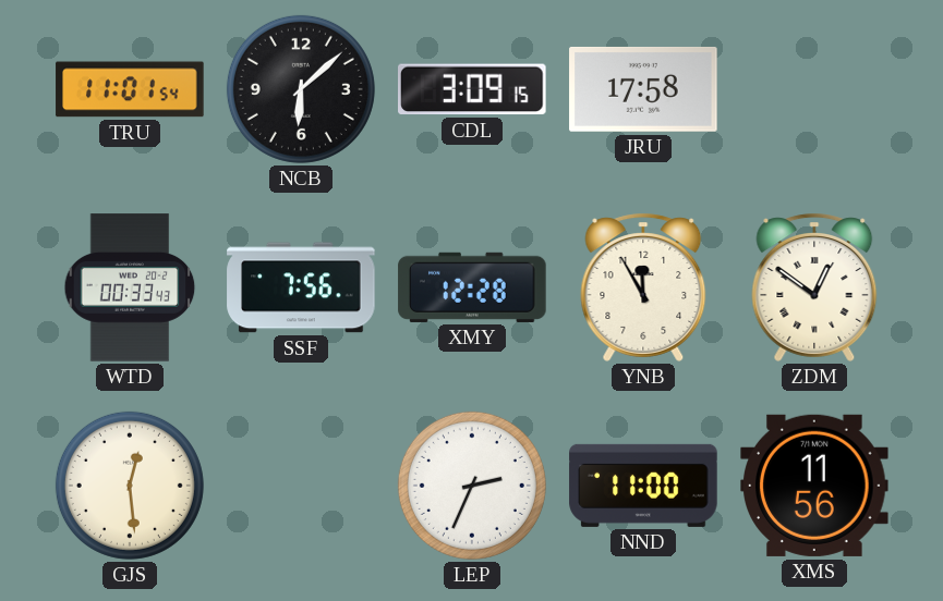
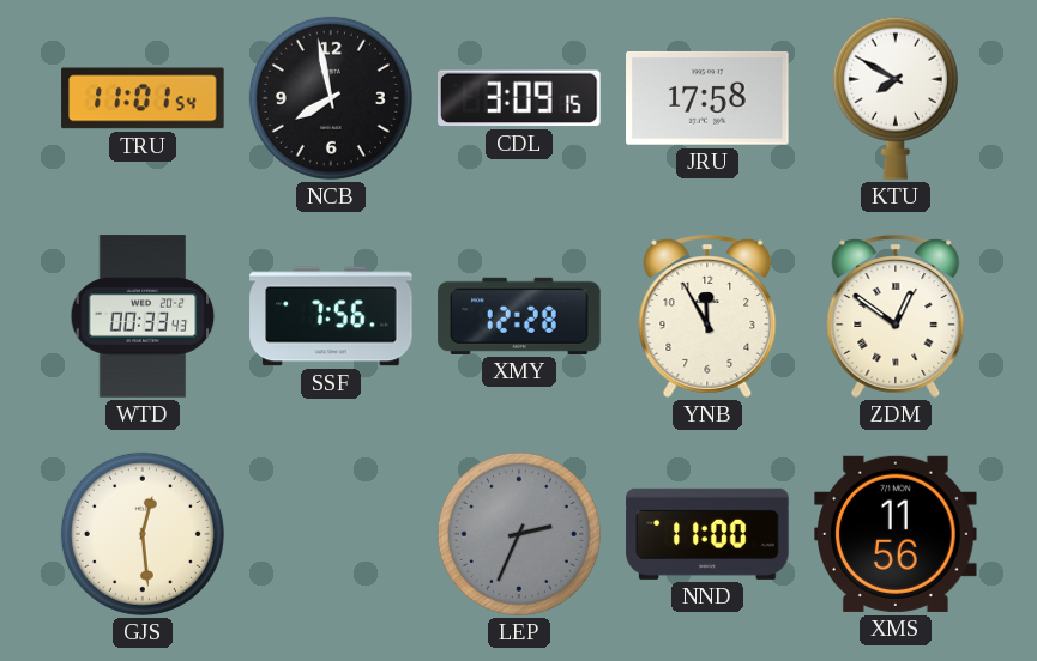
NCB: 6:08 -> 7:58 (331, 98)
KTU: none -> 7:50 (896, 98)
LEP dial: white -> grey (519, 534)
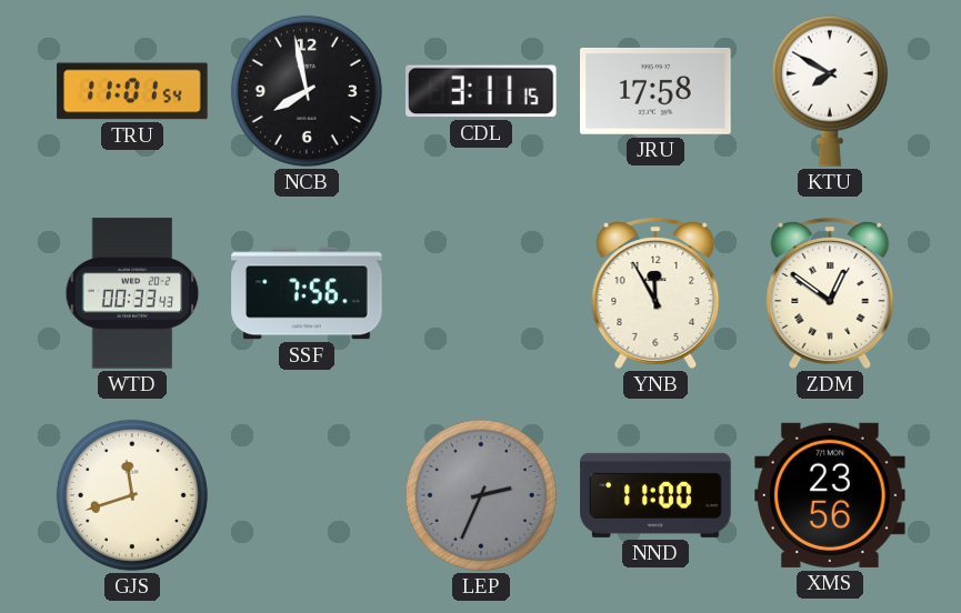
CDL: 3:09 -> 3:11 (482, 91)
XMY: 12:28 -> none (519, 316)
GJS: 12:29 -> 11:42 (132, 495)
XMS: 11:56 -> 23:56 (830, 495)
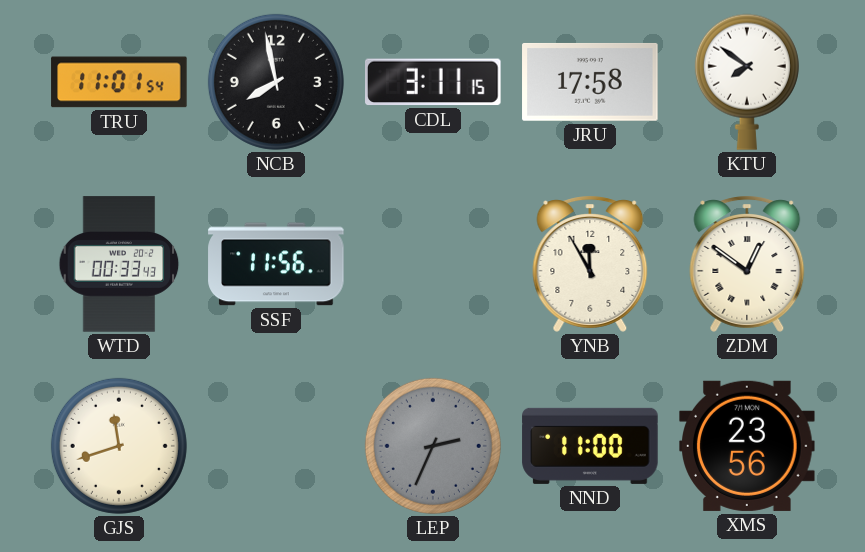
KTU: 7:50 -> 7:51 (747, 82)
SSF: 7:56 -> 11:56 (276, 264)
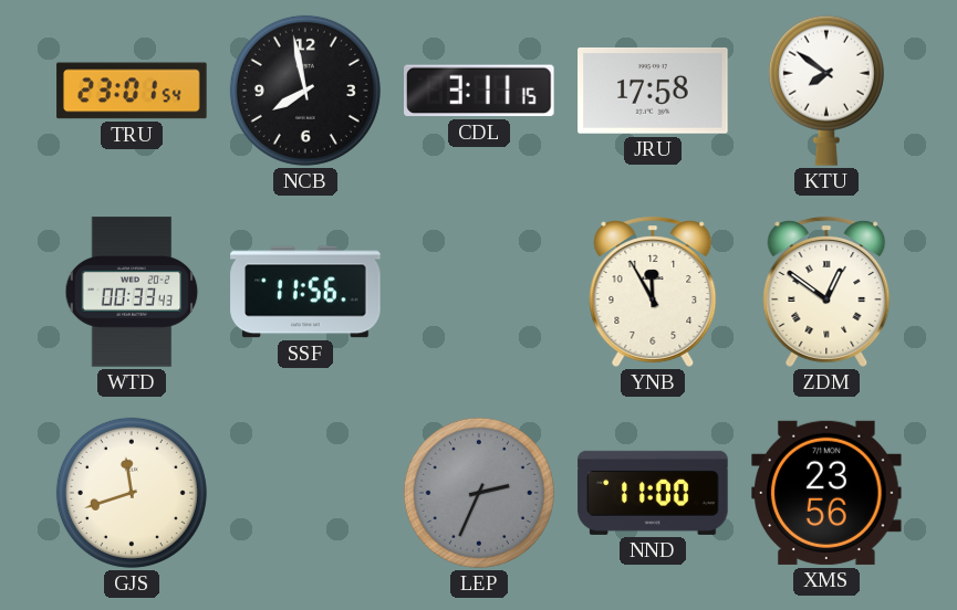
TRU: 11:01 -> 23:01 (132, 91)
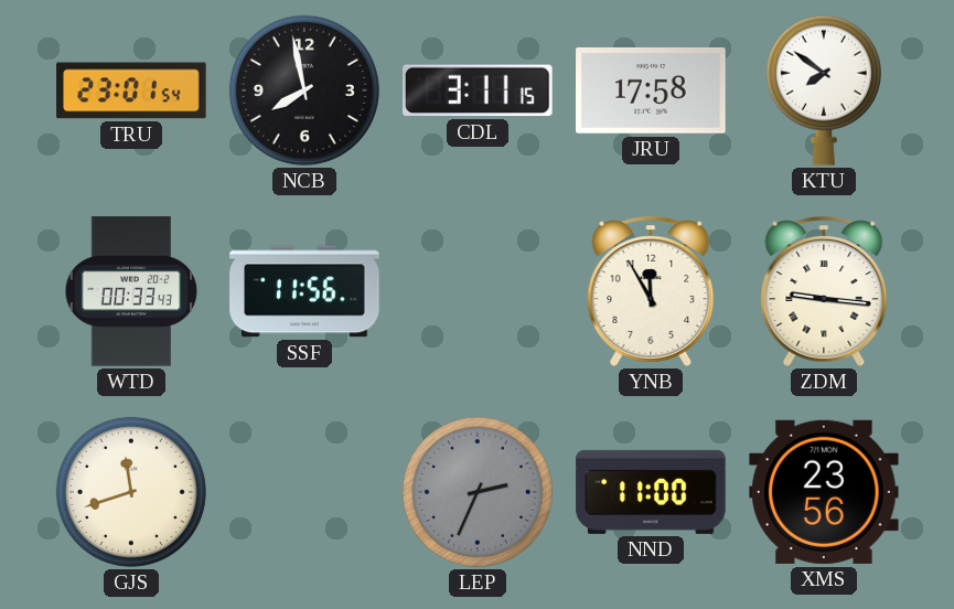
ZDM: 12:51 -> 9:16 (824, 291)
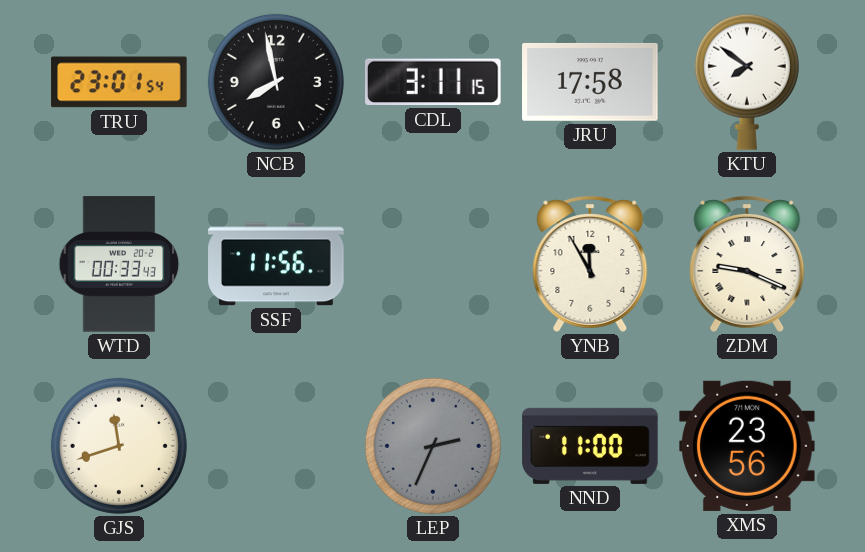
ZDM: 9:16 -> 9:19 (747, 264)
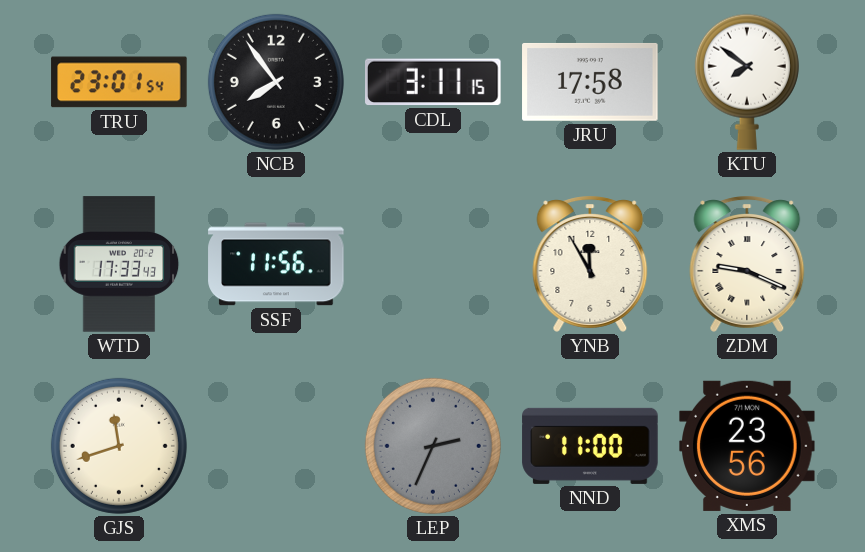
NCB: 7:58 -> 7:54 (276, 82)
WTD: 00:33 -> 17:33 (119, 264)
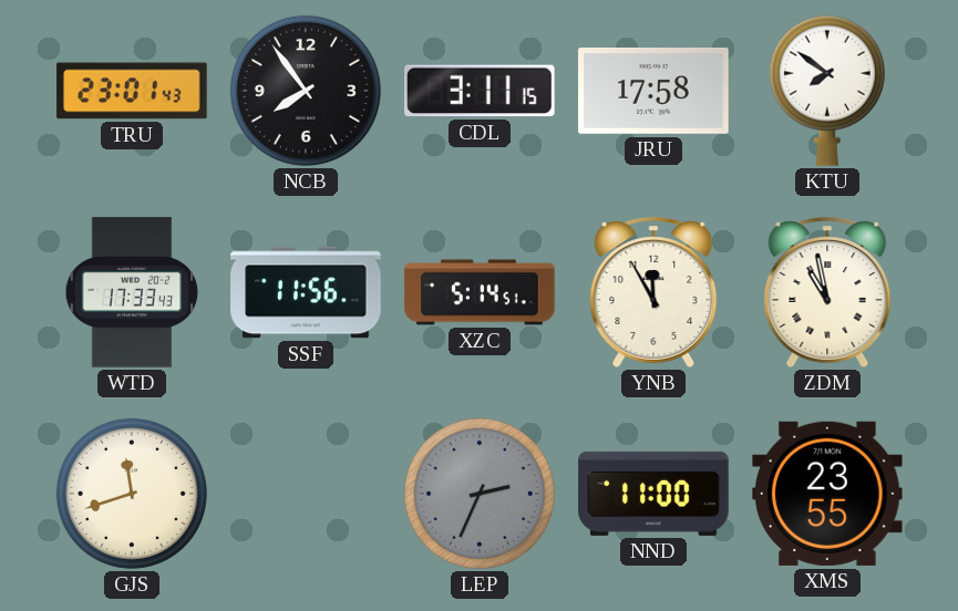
TRU: 23:01:54 -> 23:01:43 (132, 91)
XZC: none -> 5:14 (480, 292)
ZDM: 9:19 -> 10:58 (827, 292)
XMS: 23:56 -> 23:55 (827, 494)
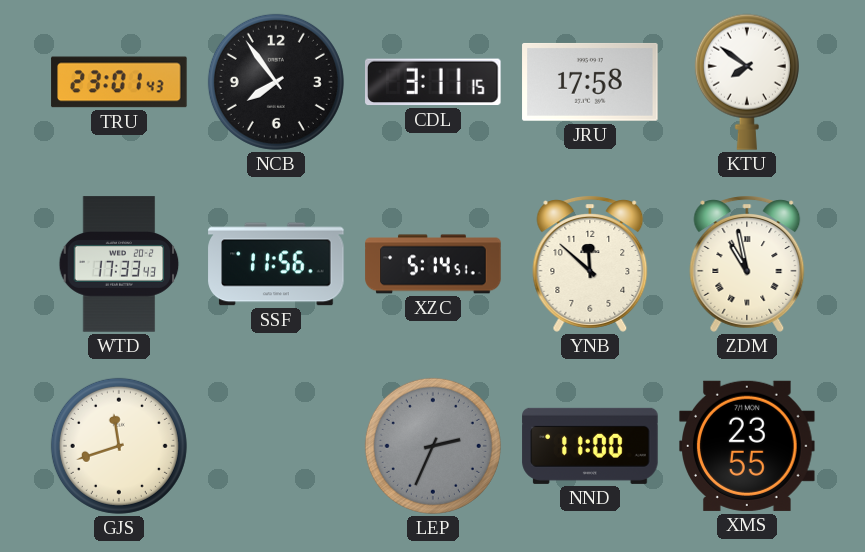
YNB: 11:55 -> 11:52 (590, 264)
